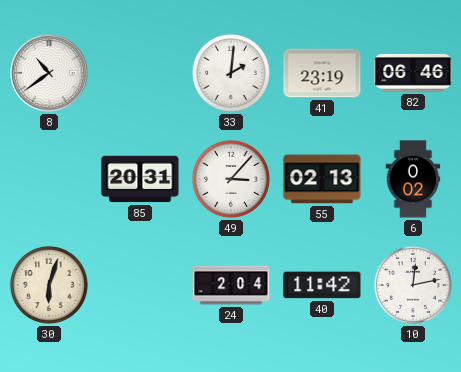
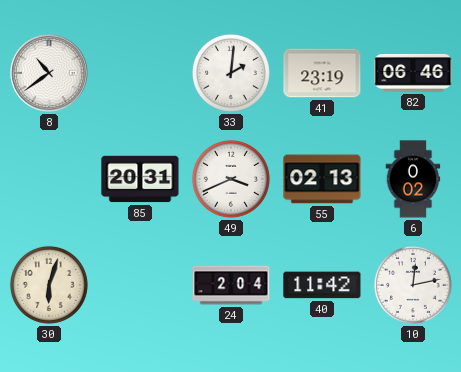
49: 3:07 -> 3:41 (231, 179)
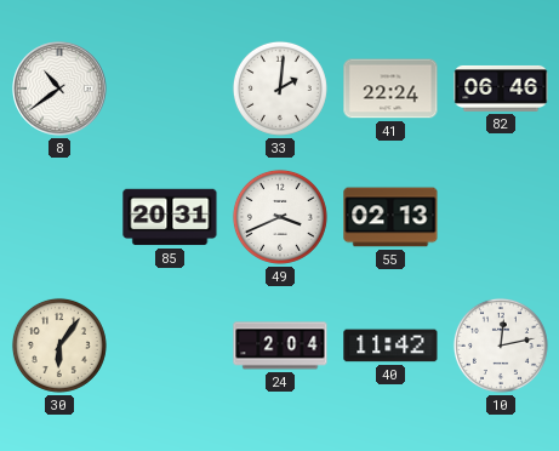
41: 23:19 -> 22:24 (390, 89)
6: 0:02 -> none (413, 179)
30: 6:03 -> 6:06 (59, 346)
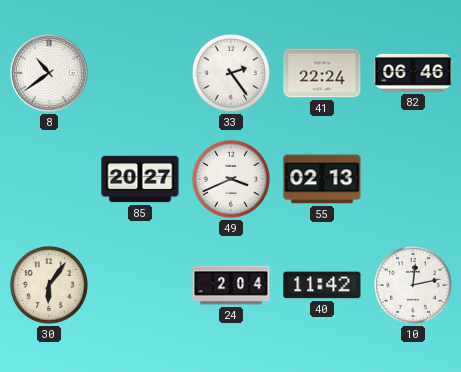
33: 2:01 -> 2:24 (231, 73)
85: 20:31 -> 20:27 (140, 179)
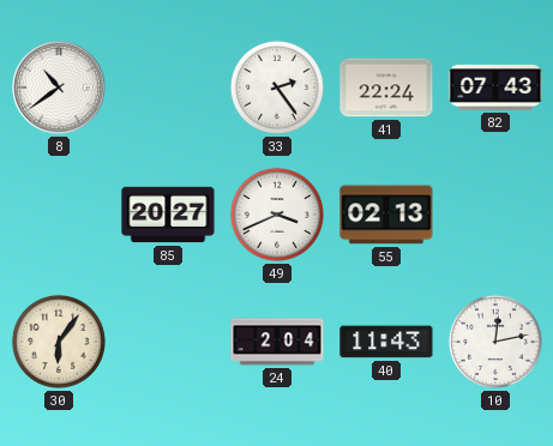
82: 06:46 -> 07:43 (495, 88)
40: 11:42 -> 11:43 (386, 342)
